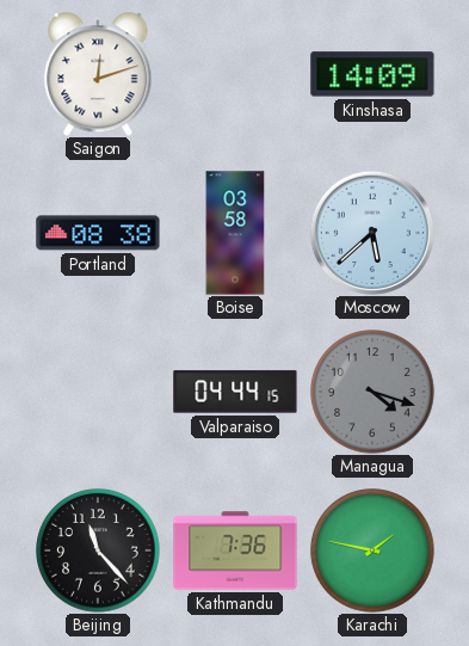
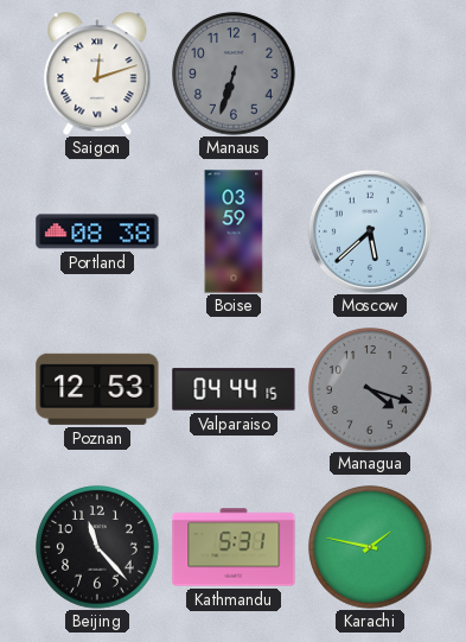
Manaus: none -> 6:33 (234, 74)
Kinshasa: 14:09 -> none (372, 74)
Boise: 03:58 -> 03:59 (234, 231)
Poznan: none -> 12:53 (97, 389)
Kathmandu: 7:36 -> 5:31 (234, 547)
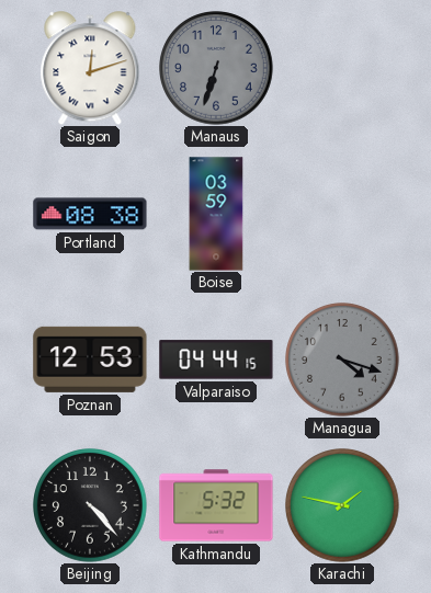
Moscow: 5:38 -> none (370, 231)
Beijing: 11:23 -> 4:23 (90, 505)
Kathmandu: 5:31 -> 5:32 (216, 505)
